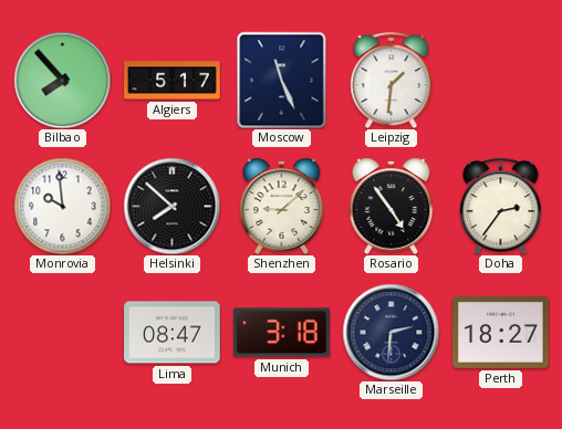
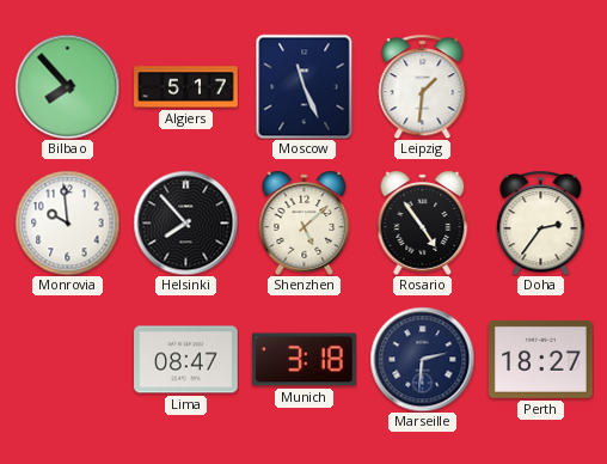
Helsinki: 7:52 -> 7:53 (185, 222)
Shenzhen: 9:08 -> 5:08 (305, 222)
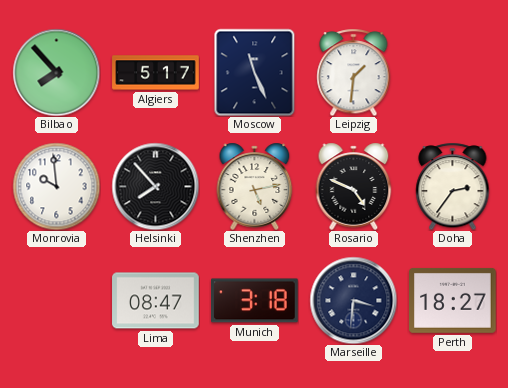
Shenzhen: 5:08 -> 5:13 (255, 186)
Rosario: 4:54 -> 4:49 (354, 186)
Marseille: 2:31 -> 3:31 (353, 300)
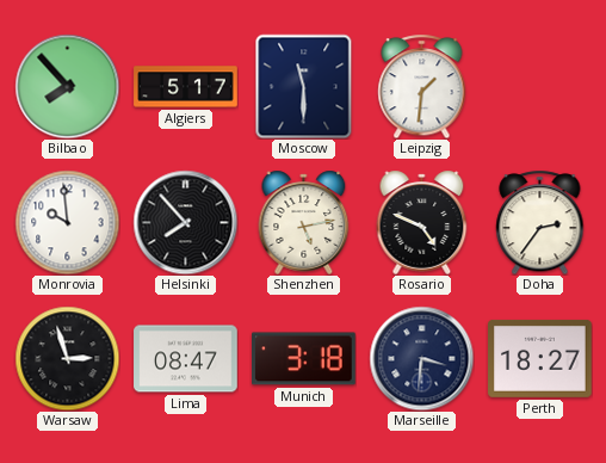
Moscow: 11:26 -> 11:30 (304, 86)
Warsaw: none -> 2:57 (67, 358)
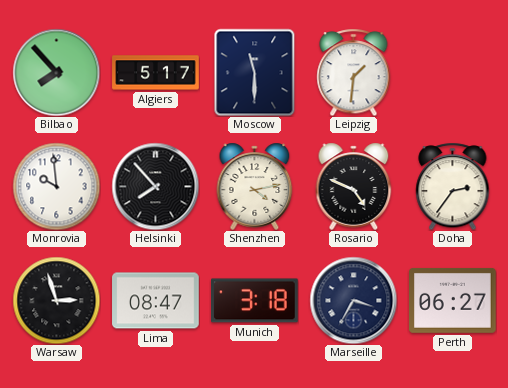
Shenzhen: 5:13 -> 4:13 (255, 186)
Marseille: 3:31 -> 3:35 (353, 300)
Perth: 18:27 -> 06:27 (453, 300)
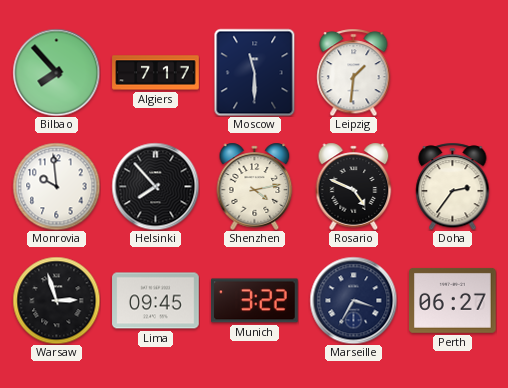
Algiers: 5:17 -> 7:17 (156, 73)
Lima: 08:47 -> 09:45 (156, 301)
Munich: 3:18 -> 3:22 (255, 301)
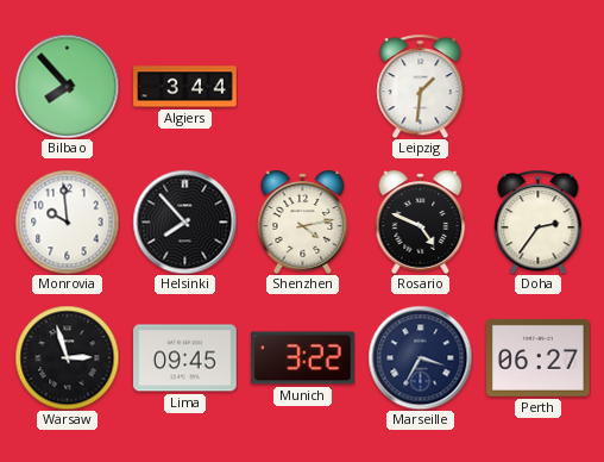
Algiers: 7:17 -> 3:44 (185, 87)
Moscow: 11:30 -> none (255, 72)
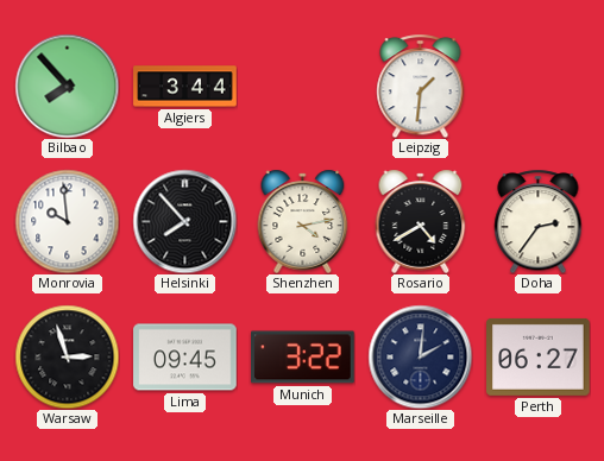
Rosario: 4:49 -> 4:40 (421, 221)
Marseille: 3:35 -> 2:01 (420, 356)
